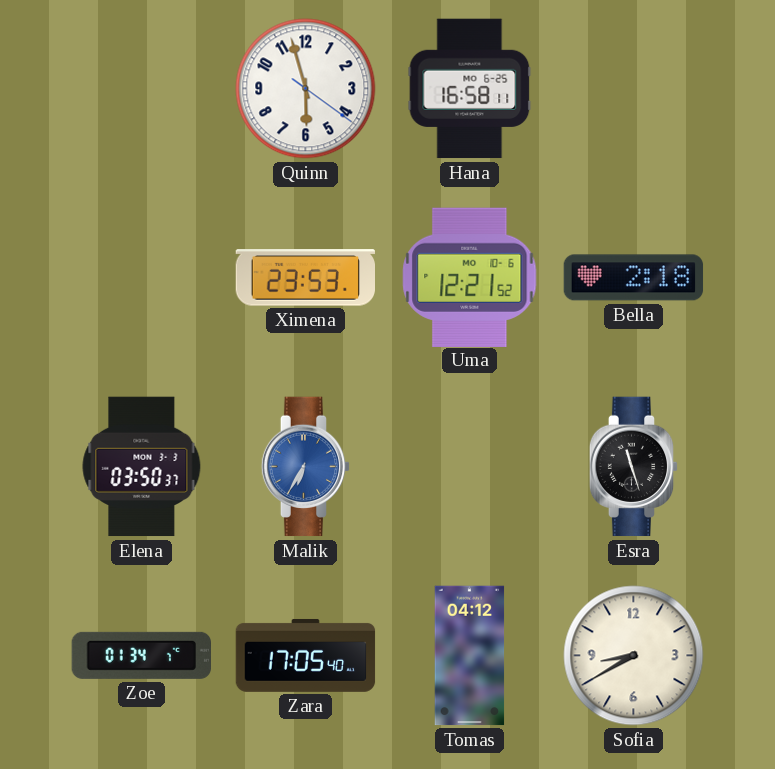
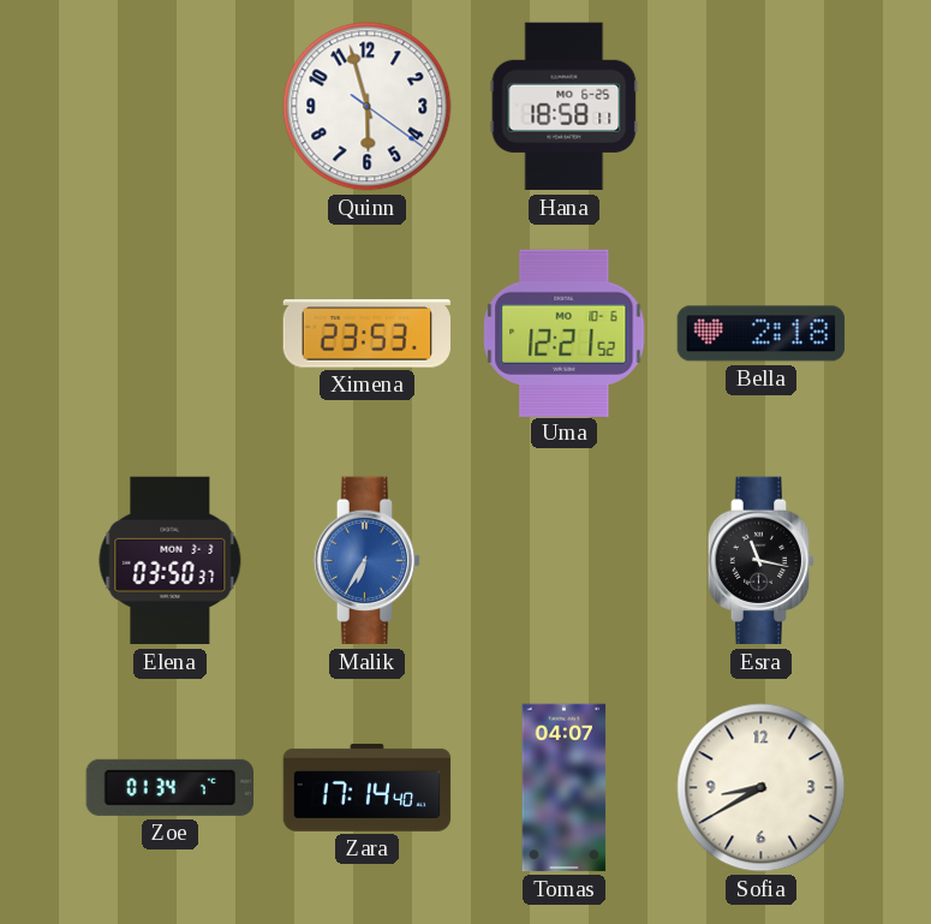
Hana: 16:58 -> 18:58 (565, 107)
Esra: 11:27 -> 11:17 (762, 561)
Zara: 17:05 -> 17:14 (368, 787)
Tomas: 04:12 -> 04:07 (565, 788)
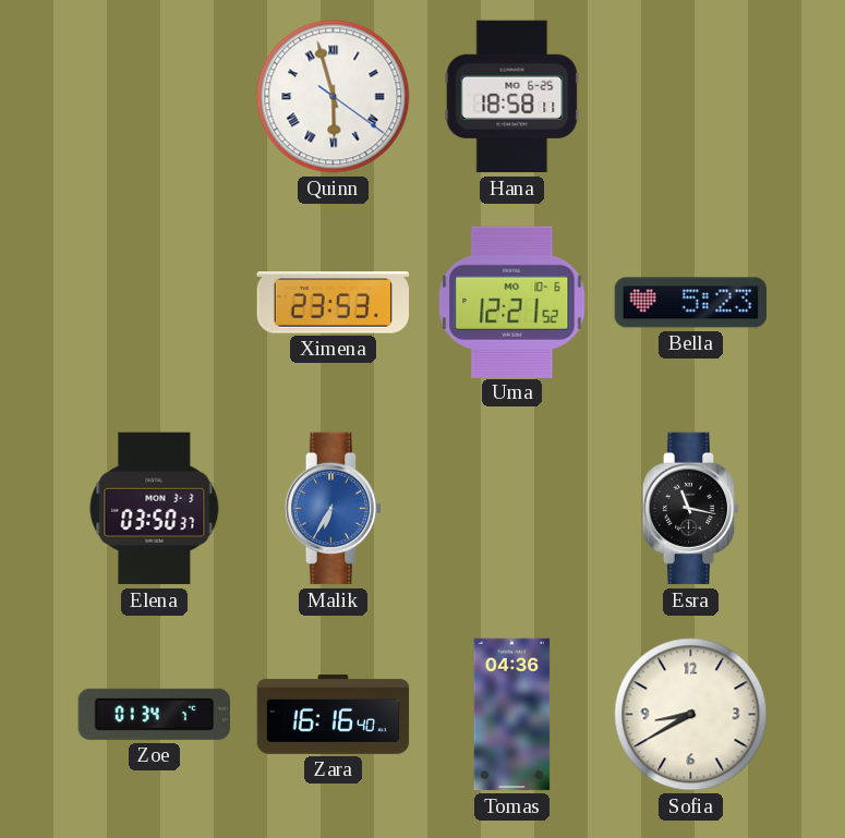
Quinn numerals: Arabic -> Roman (334, 97)
Bella: 2:18 -> 5:23 (691, 303)
Zara: 17:14 -> 16:16 (334, 714)
Tomas: 04:07 -> 04:36 (512, 715)
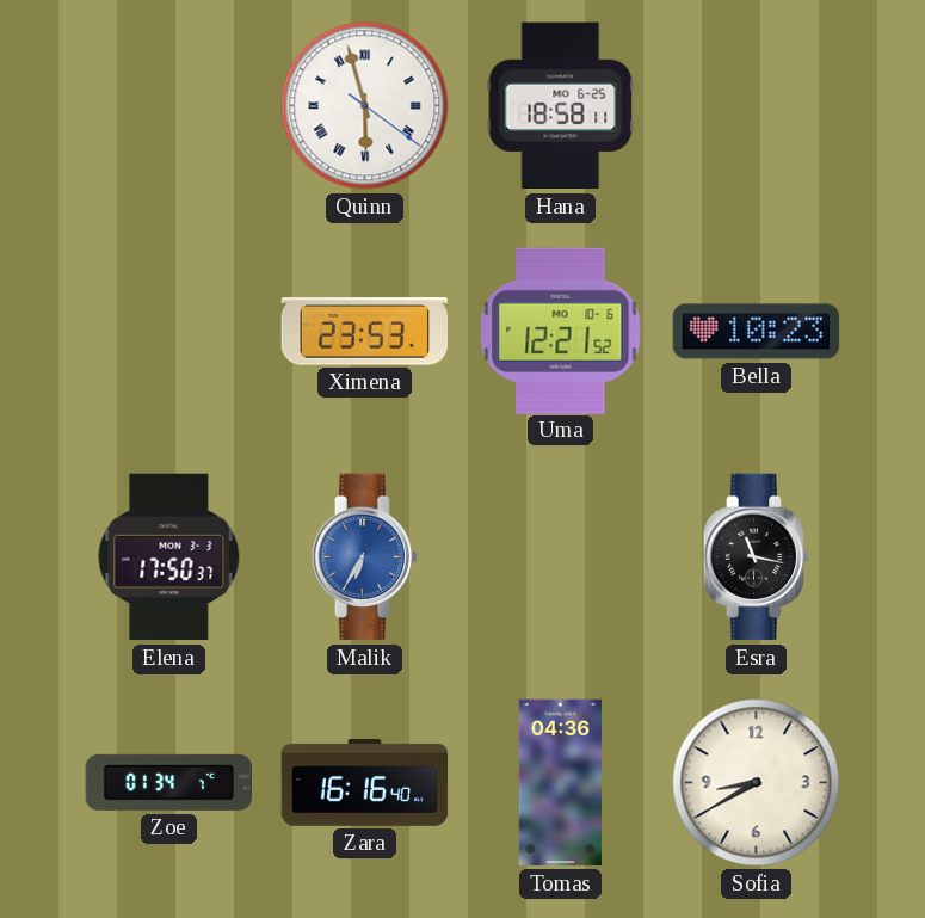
Bella: 5:23 -> 10:23 (757, 332)
Elena: 03:50 -> 17:50 (169, 557)
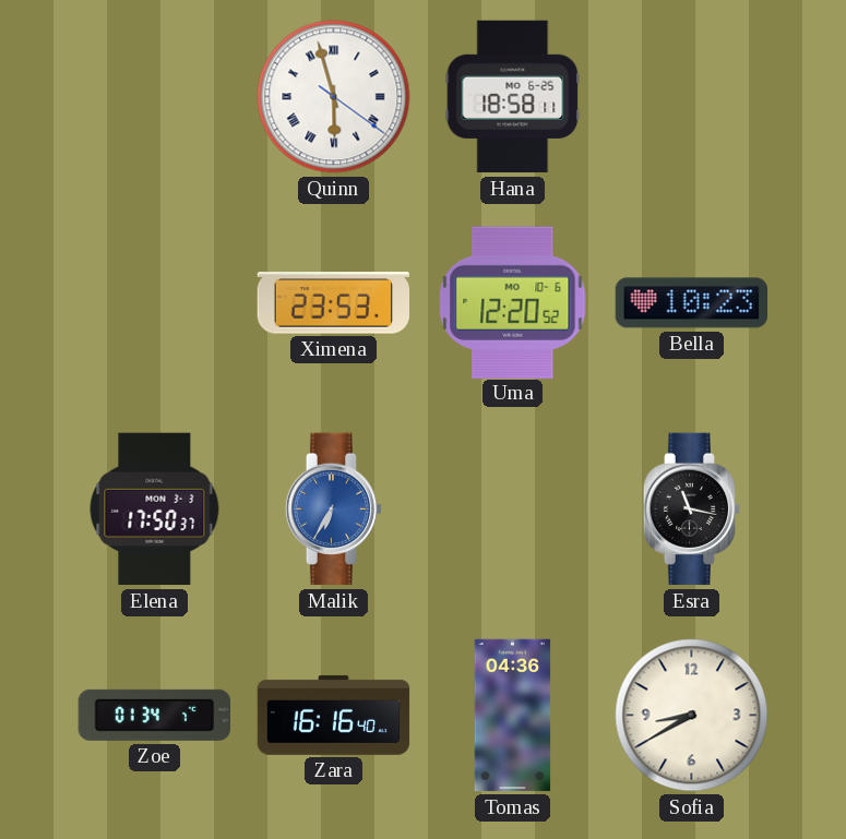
Uma: 12:21 -> 12:20 (513, 302)
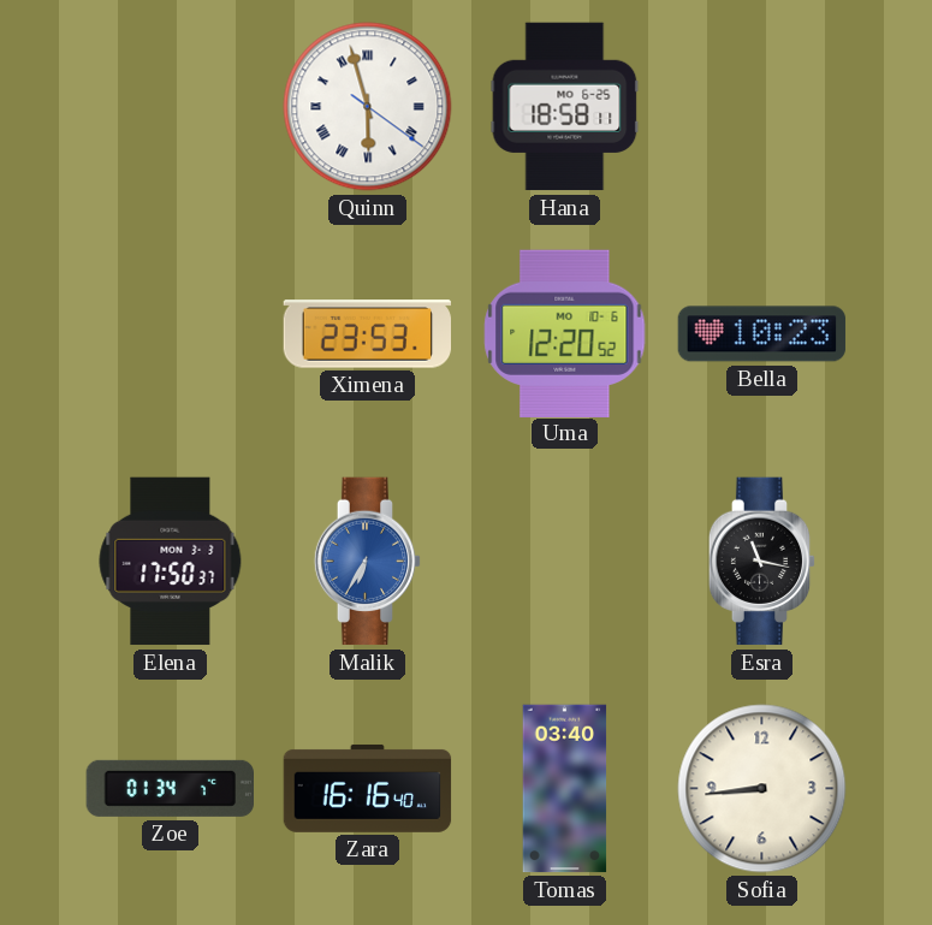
Tomas: 04:36 -> 03:40 (565, 789)
Sofia: 8:40 -> 8:44 (762, 789)
